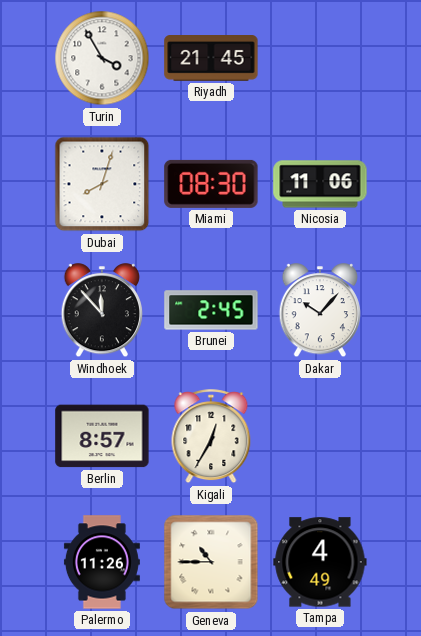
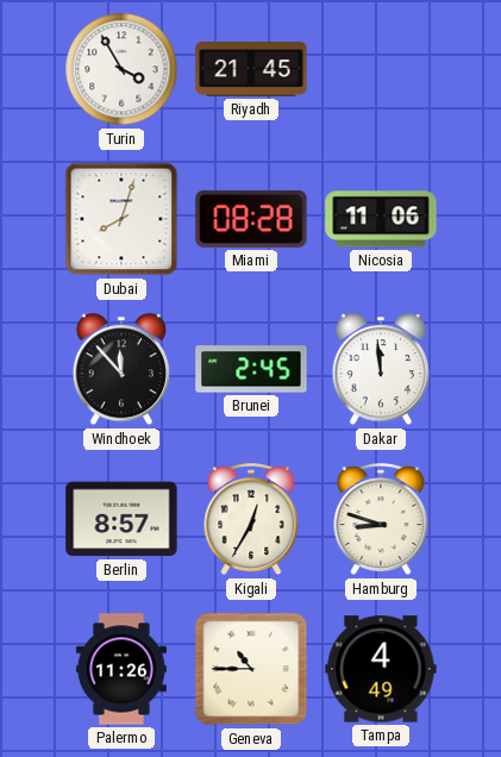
Miami: 08:30 -> 08:28 (251, 219)
Dakar: 10:07 -> 11:59 (380, 370)
Hamburg: none -> 8:48 (381, 520)
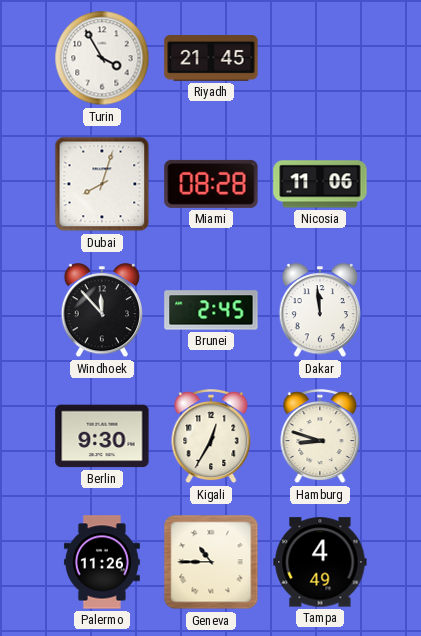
Berlin: 8:57 -> 9:30 (102, 436)
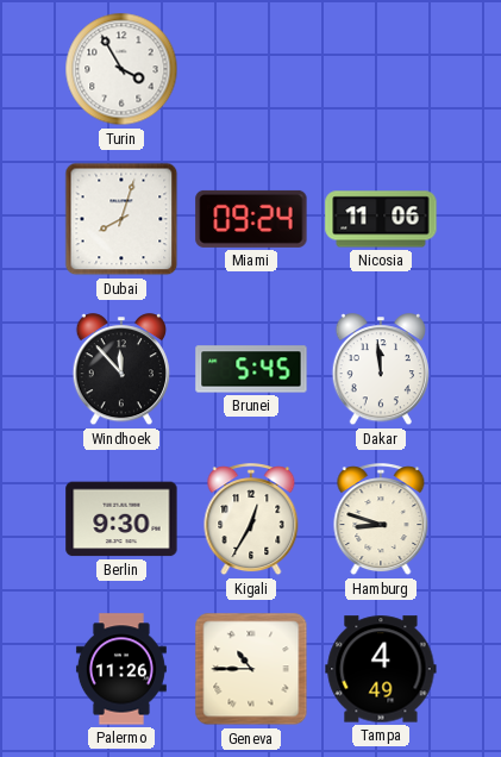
Riyadh: 21:45 -> none (211, 59)
Miami: 08:28 -> 09:24 (251, 219)
Brunei: 2:45 -> 5:45 (251, 369)
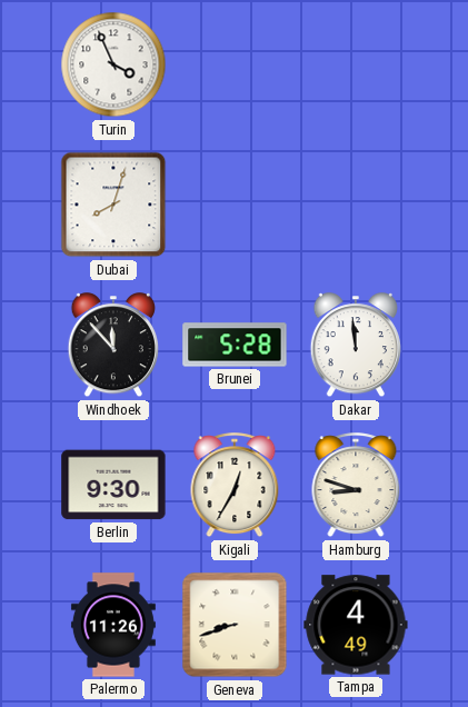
Turin: 3:55 -> 3:56 (113, 64)
Miami: 09:24 -> none (251, 219)
Nicosia: 11:06 -> none (381, 219)
Brunei: 5:45 -> 5:28 (235, 345)
Geneva: 10:45 -> 8:42 (235, 625)
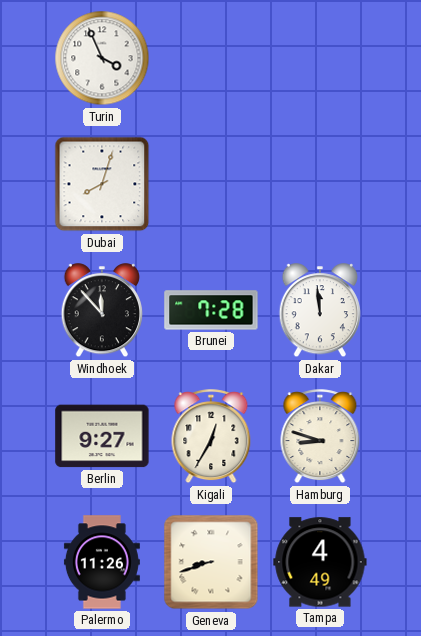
Brunei: 5:28 -> 7:28 (211, 310)
Berlin: 9:30 -> 9:27 (102, 436)
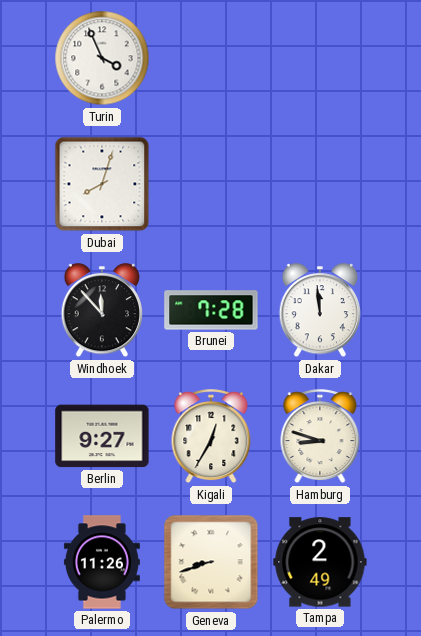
Tampa: 4:49 -> 2:49 (320, 562)
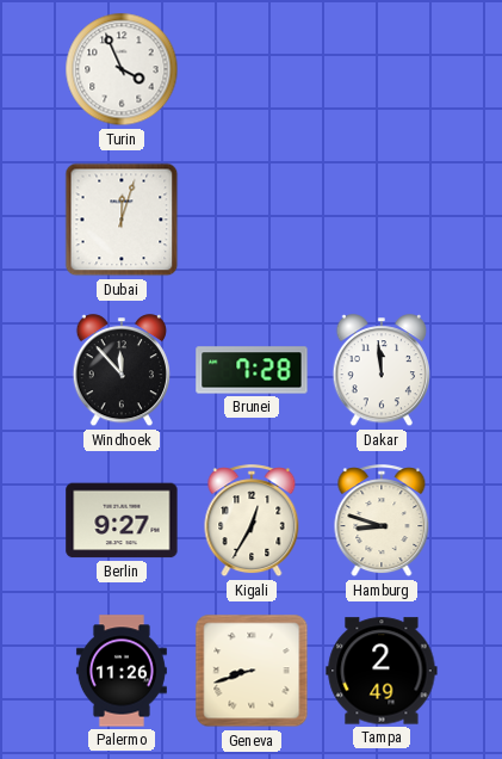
Dubai: 8:03 -> 12:03 (122, 220)
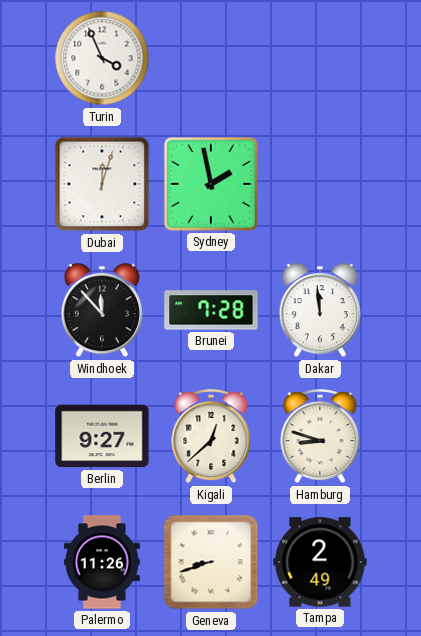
Sydney: none -> 1:58 (211, 184)
Kigali: 12:35 -> 12:38 (211, 437)
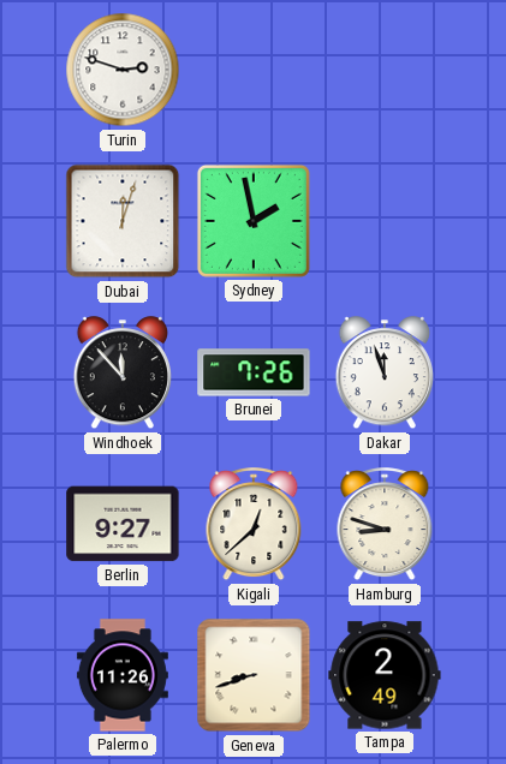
Turin: 3:56 -> 2:48 (123, 70)
Brunei: 7:28 -> 7:26 (254, 372)
Dakar: 11:59 -> 11:57 (383, 374)
